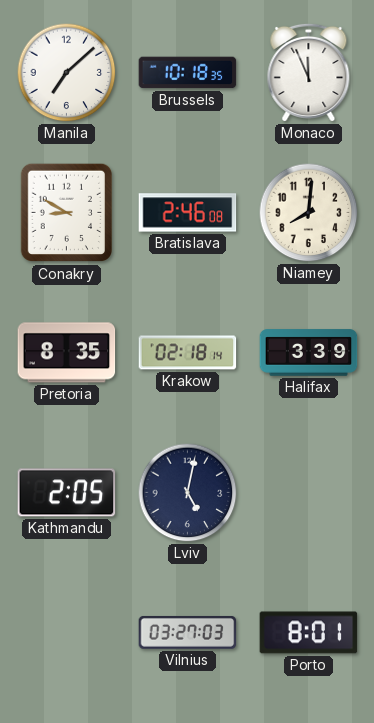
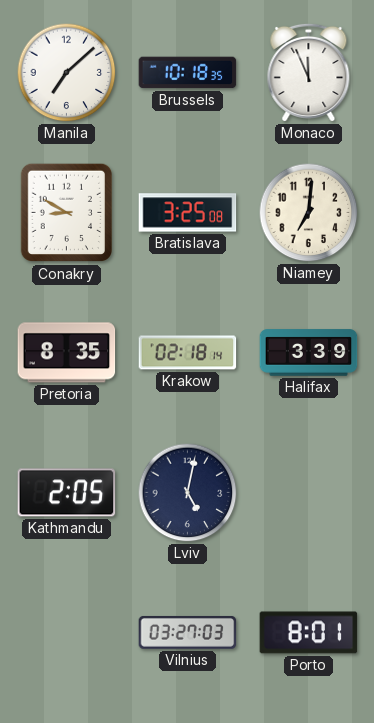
Bratislava: 2:46 -> 3:25 (188, 213)
Niamey: 8:01 -> 7:01 (309, 213)
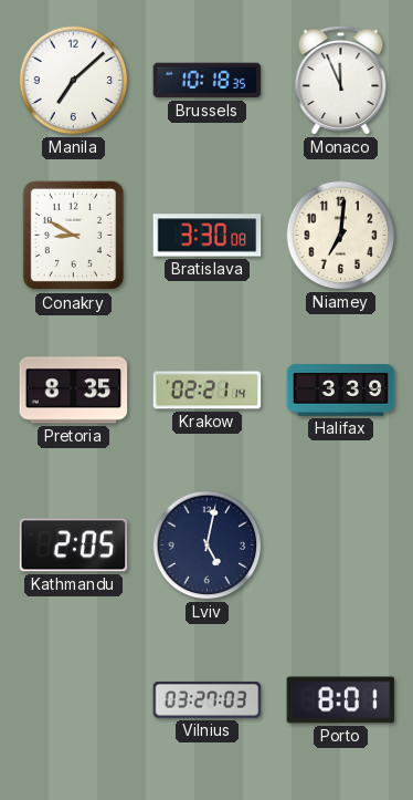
Bratislava: 3:25 -> 3:30 (208, 236)
Krakow: 02:18 -> 02:21 (208, 391)
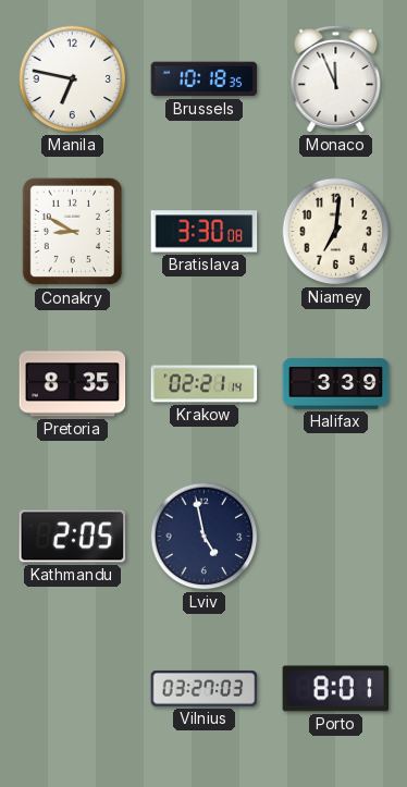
Manila: 7:08 -> 6:47 (73, 79)
Lviv: 5:02 -> 4:58 (205, 537)
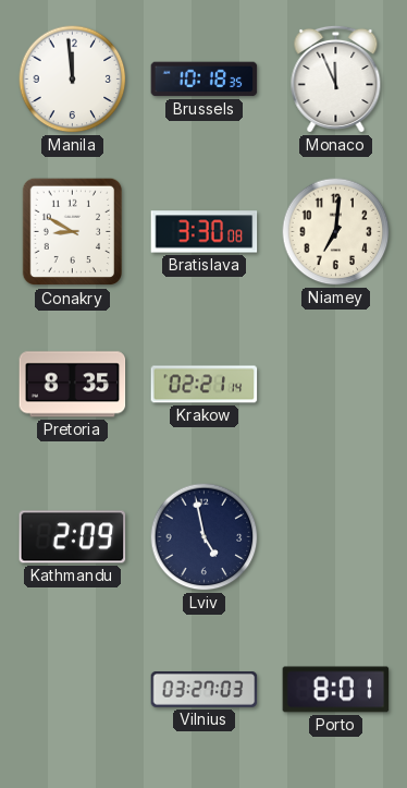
Manila: 6:47 -> 11:59 (73, 80)
Halifax: 3:39 -> none (336, 384)
Kathmandu: 2:05 -> 2:09 (73, 537)
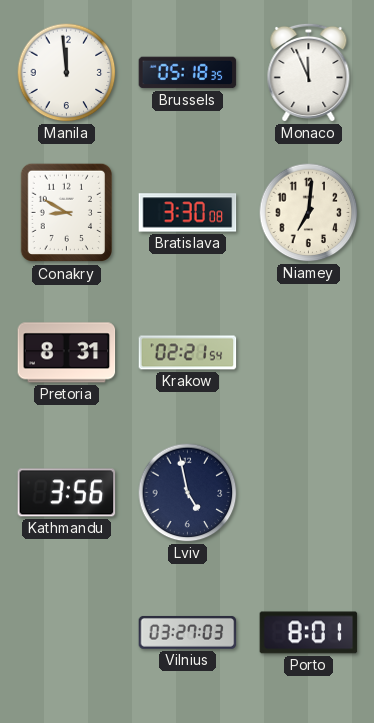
Brussels: 10:18 -> 05:18 (188, 73)
Pretoria: 8:35 -> 8:31 (67, 353)
Krakow: 02:21:14 -> 02:21:54 (188, 353)
Kathmandu: 2:09 -> 3:56 (67, 493)
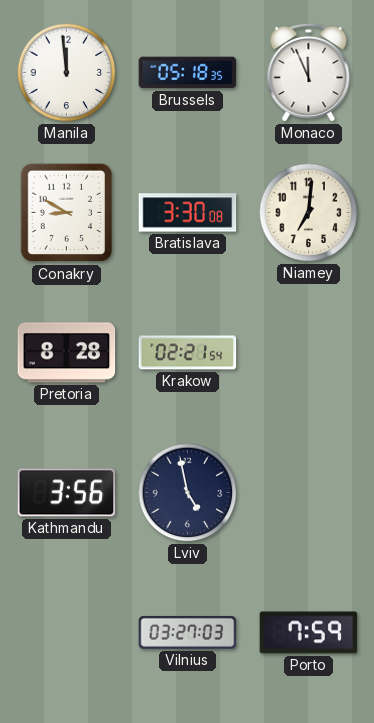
Pretoria: 8:31 -> 8:28 (67, 353)
Porto: 8:01 -> 7:59 (309, 633)
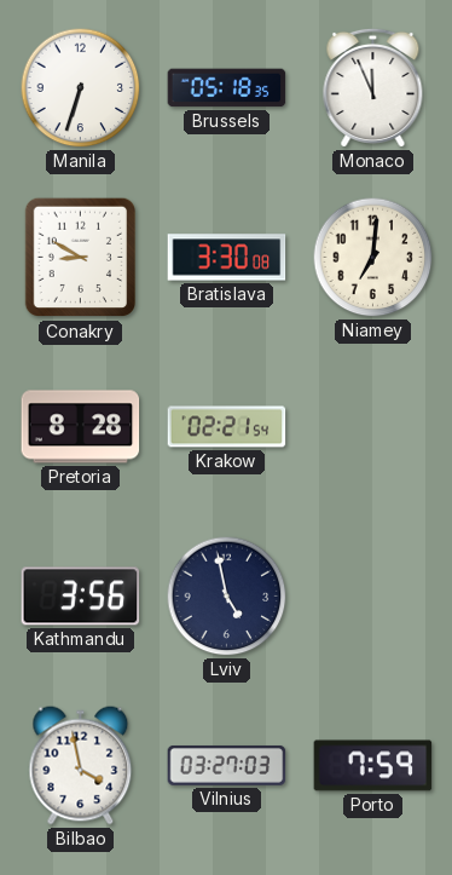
Manila: 11:59 -> 6:33 (81, 88)
Bilbao: none -> 3:58 (81, 766)
